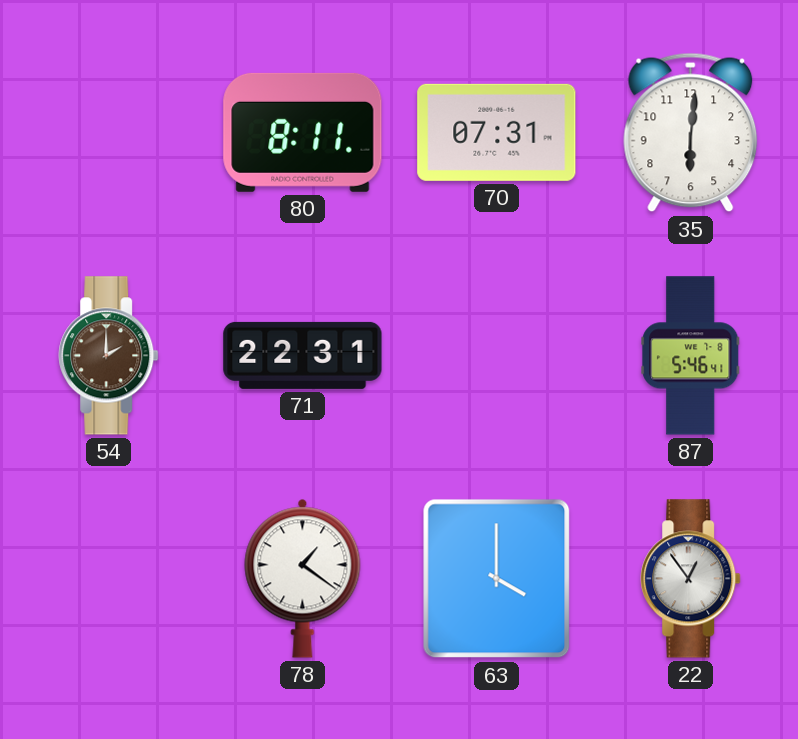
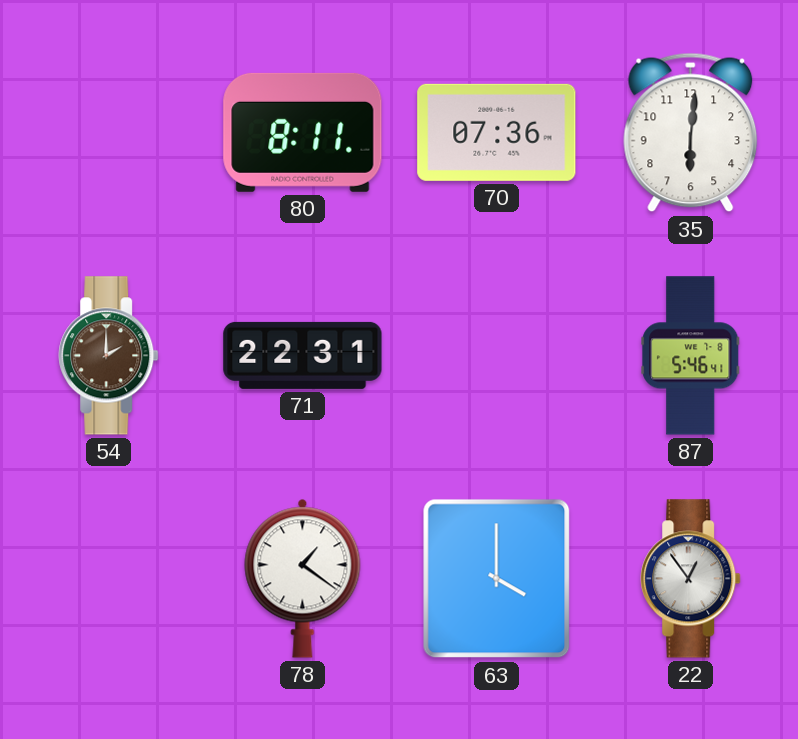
70: 07:31 -> 07:36 (497, 132)
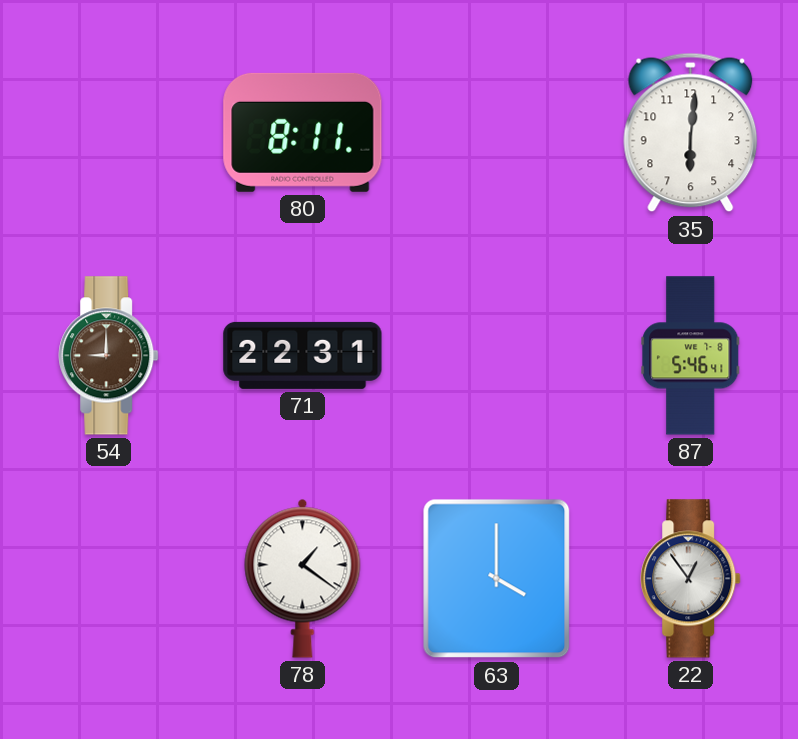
70: 07:36 -> none (497, 132)
54: 2:00 -> 9:00 (109, 356)
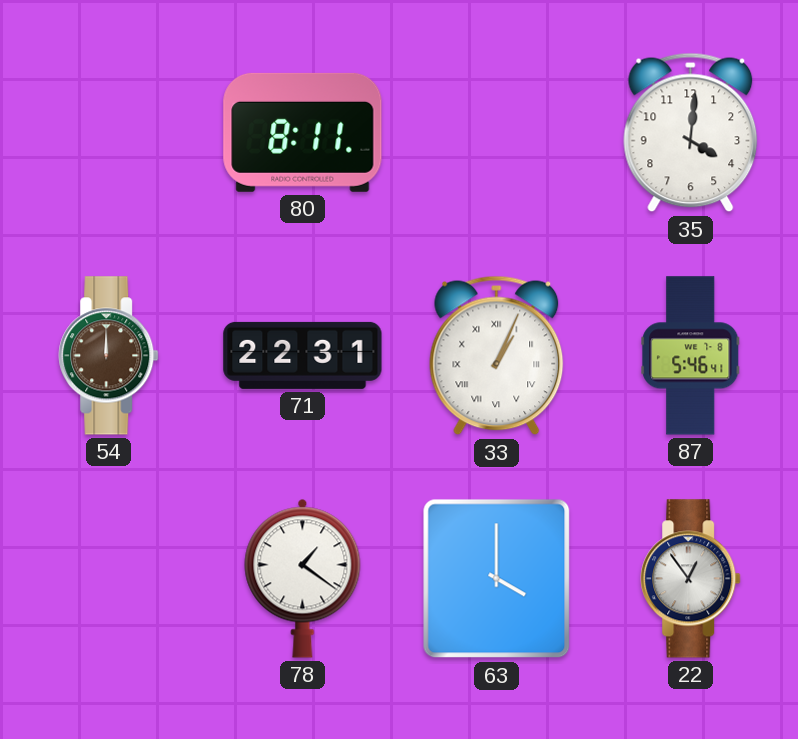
35: 6:01 -> 4:01 (691, 133)
54: 9:00 -> 12:00 (109, 356)
33: none -> 1:04 (497, 356)
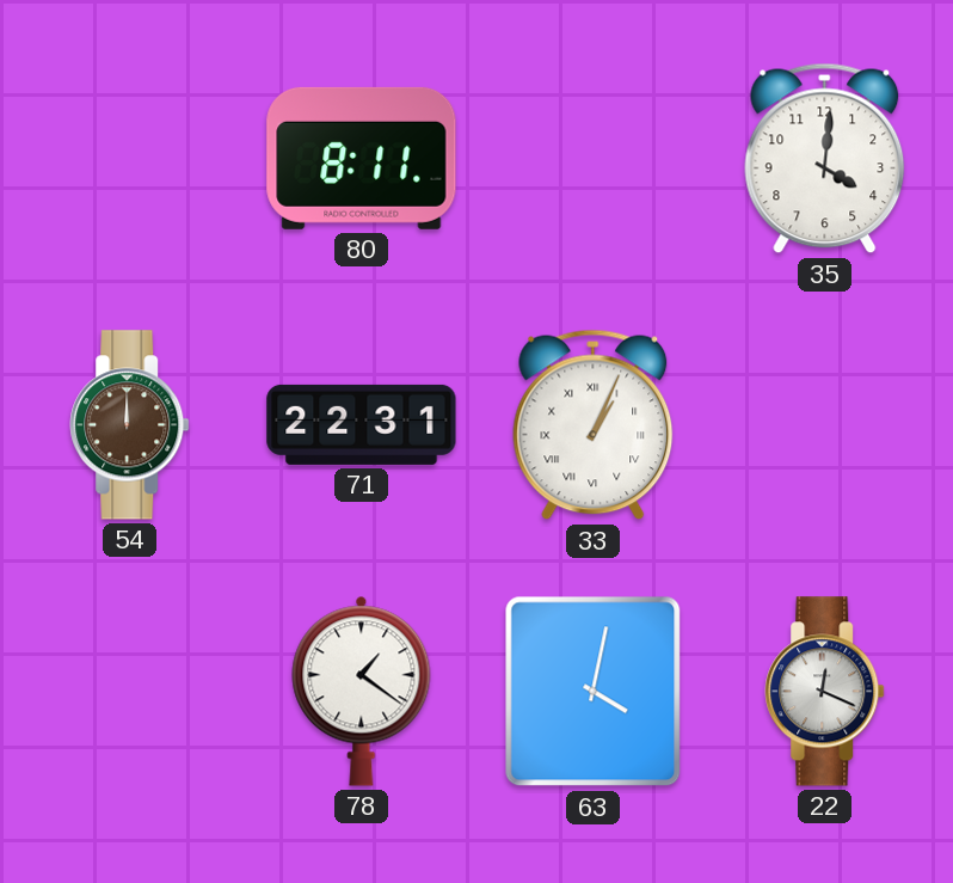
87: 5:46 -> none (691, 356)
63: 4:00 -> 4:02 (594, 692)
22: 12:54 -> 12:19 (825, 692)
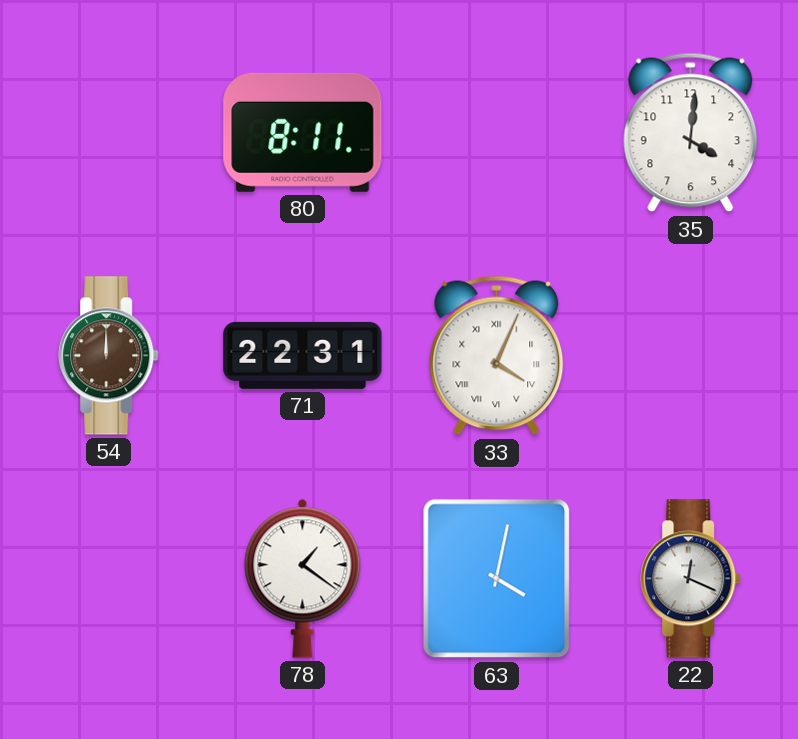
33: 1:04 -> 4:04 (497, 356)
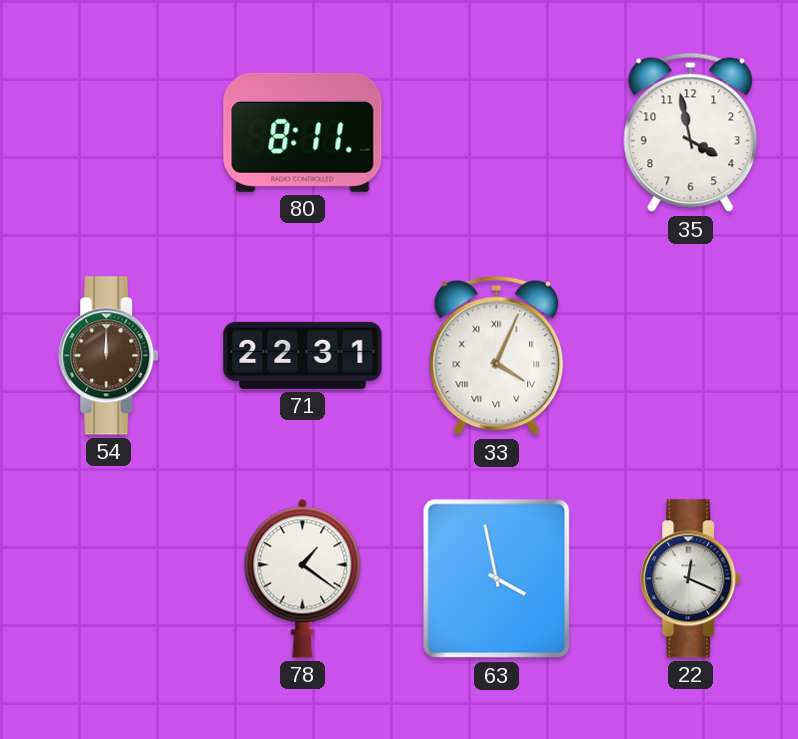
35: 4:01 -> 3:58 (691, 133)
63: 4:02 -> 3:58 (497, 579)
